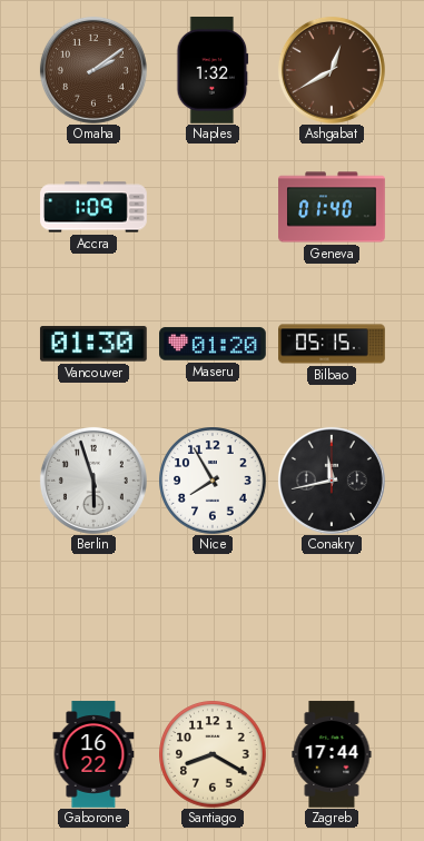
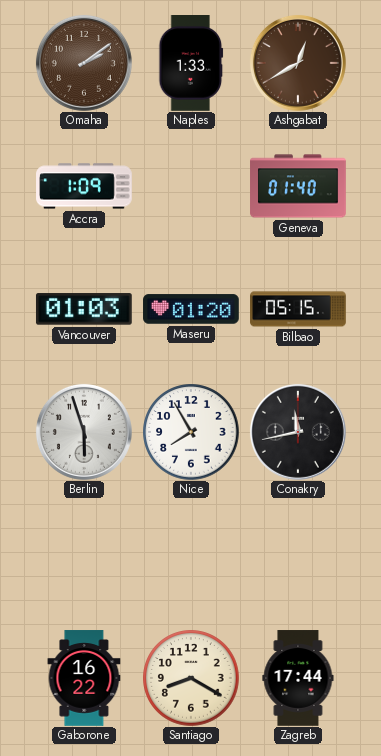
Naples: 1:32 -> 1:33 (191, 64)
Vancouver: 01:30 -> 01:03 (84, 309)
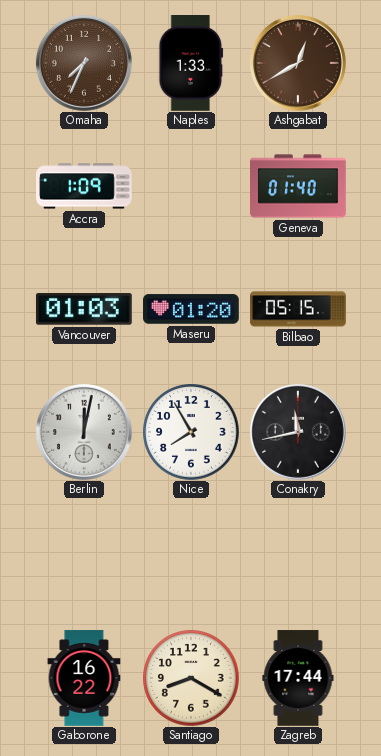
Omaha: 2:09 -> 7:34 (84, 63)
Berlin: 5:57 -> 12:02 (84, 432)
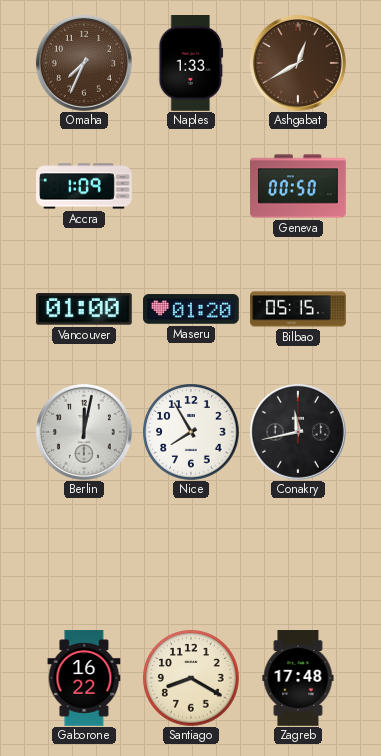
Geneva: 01:40 -> 00:50 (298, 186)
Vancouver: 01:03 -> 01:00 (84, 309)
Zagreb: 17:44 -> 17:48 (298, 678)
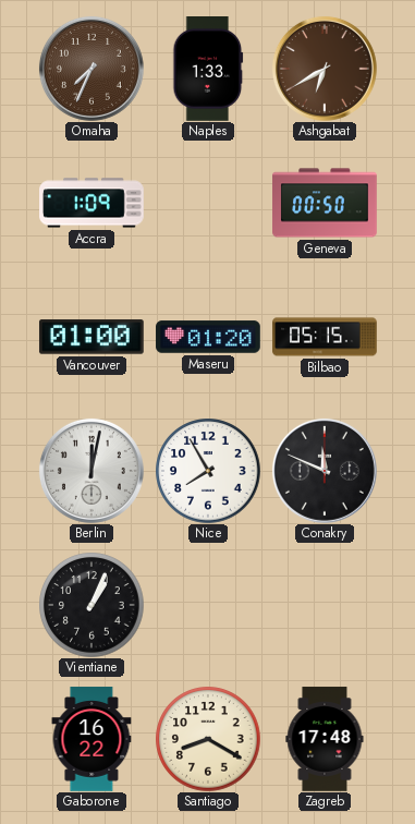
Ashgabat: 12:40 -> 6:40 (325, 69)
Conakry: 11:43 -> 11:49 (325, 471)
Vientiane: none -> 1:04 (91, 605)
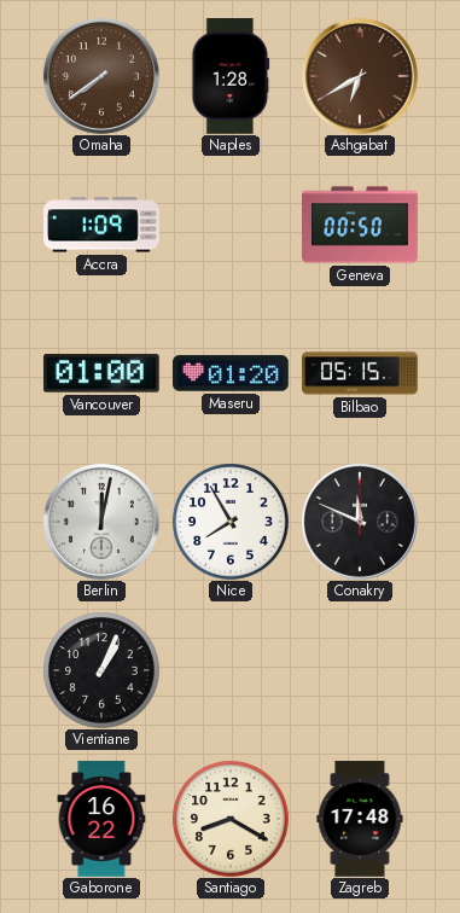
Omaha: 7:34 -> 7:39 (101, 76)
Naples: 1:33 -> 1:28 (231, 77)
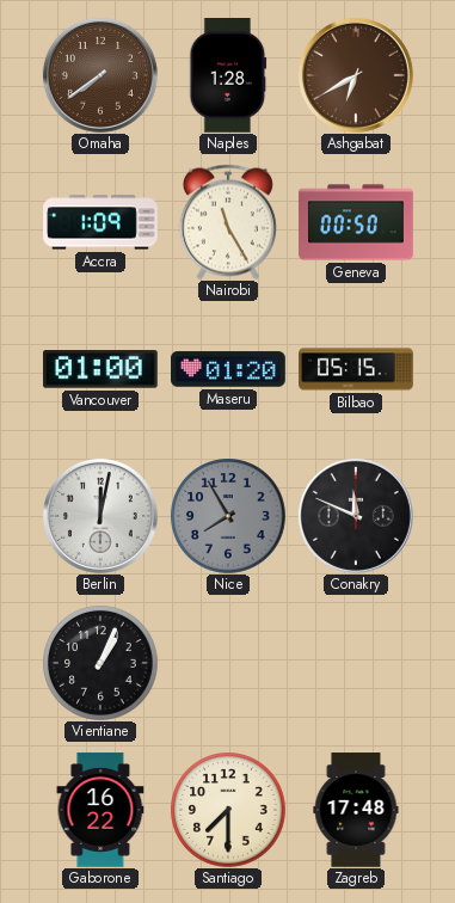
Nairobi: none -> 11:25 (228, 222)
Nice dial: white -> grey (228, 516)
Santiago: 8:20 -> 7:30 (228, 810)
